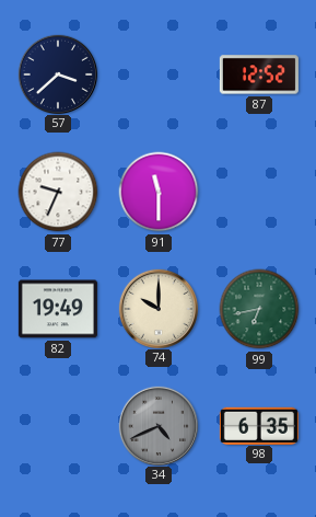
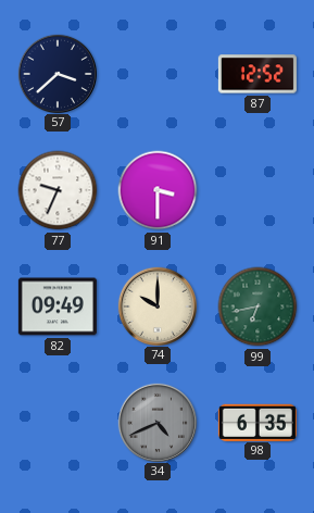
91: 11:30 -> 3:30 (158, 190)
82: 19:49 -> 09:49 (58, 306)
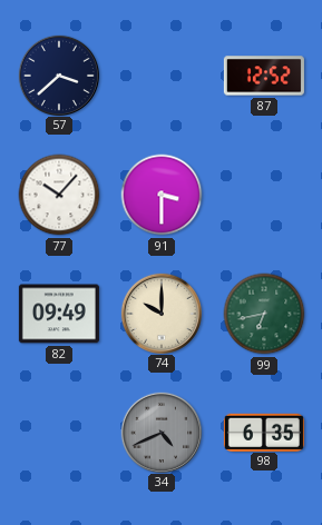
77: 9:34 -> 10:07 (59, 195)
